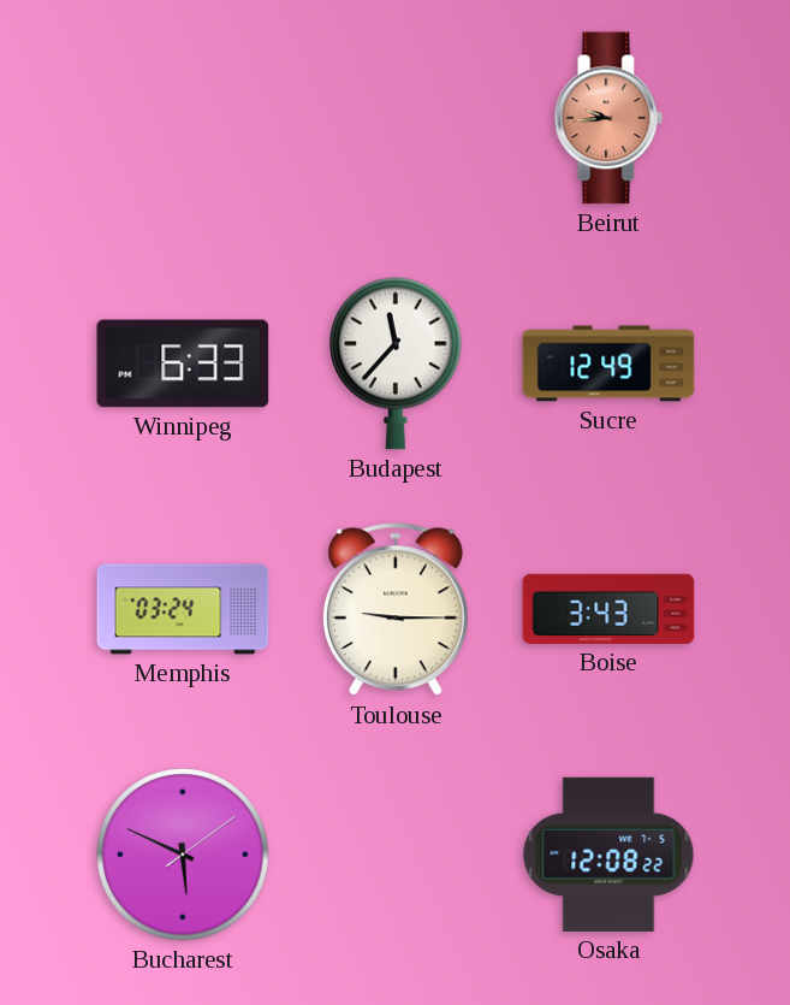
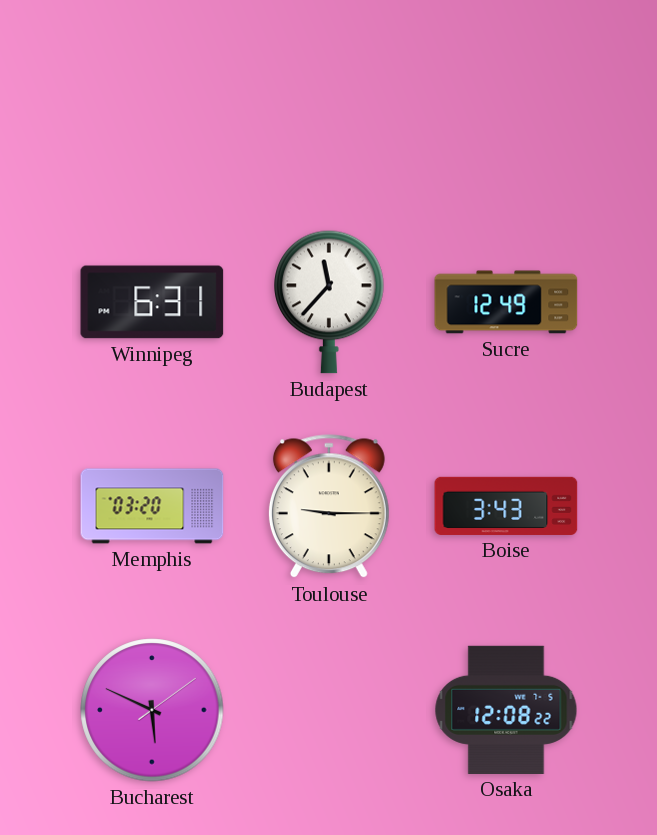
Beirut: 9:44 -> none (608, 118)
Winnipeg: 6:33 -> 6:31 (152, 302)
Memphis: 03:24 -> 03:20 (152, 506)
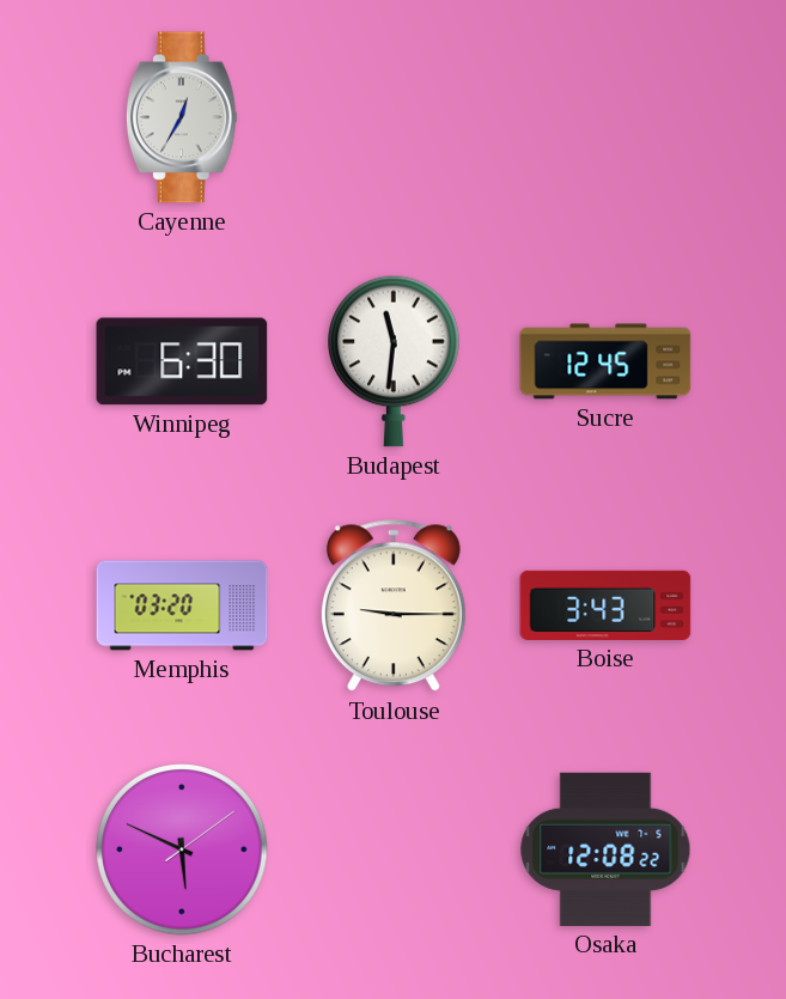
Cayenne: none -> 12:35 (182, 117)
Winnipeg: 6:31 -> 6:30 (182, 361)
Budapest: 11:37 -> 11:31 (394, 361)
Sucre: 12:49 -> 12:45 (605, 361)
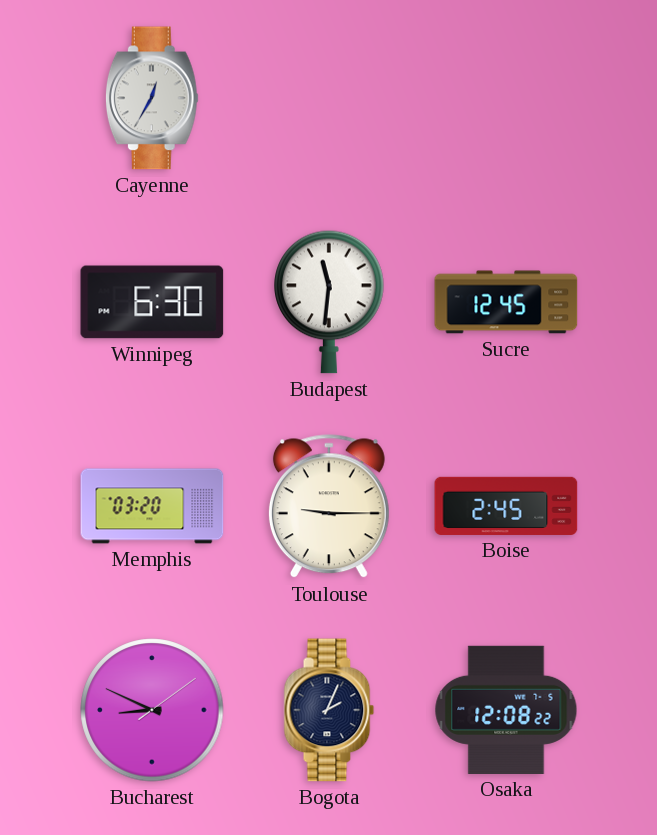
Boise: 3:43 -> 2:45 (506, 506)
Bucharest: 5:49 -> 8:49 (152, 710)
Bogota: none -> 2:04 (329, 710)
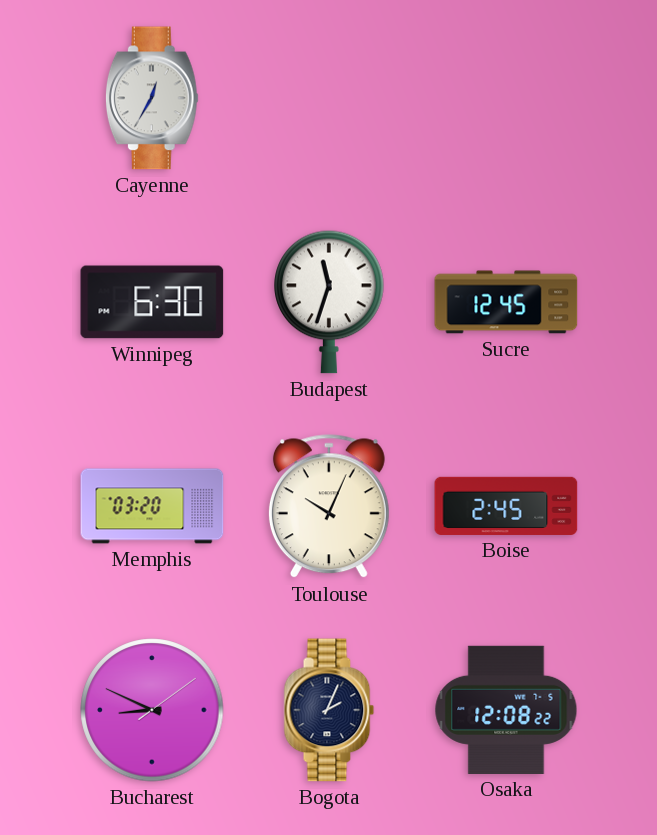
Budapest: 11:31 -> 11:33 (329, 302)
Toulouse: 9:15 -> 10:04 (329, 507)
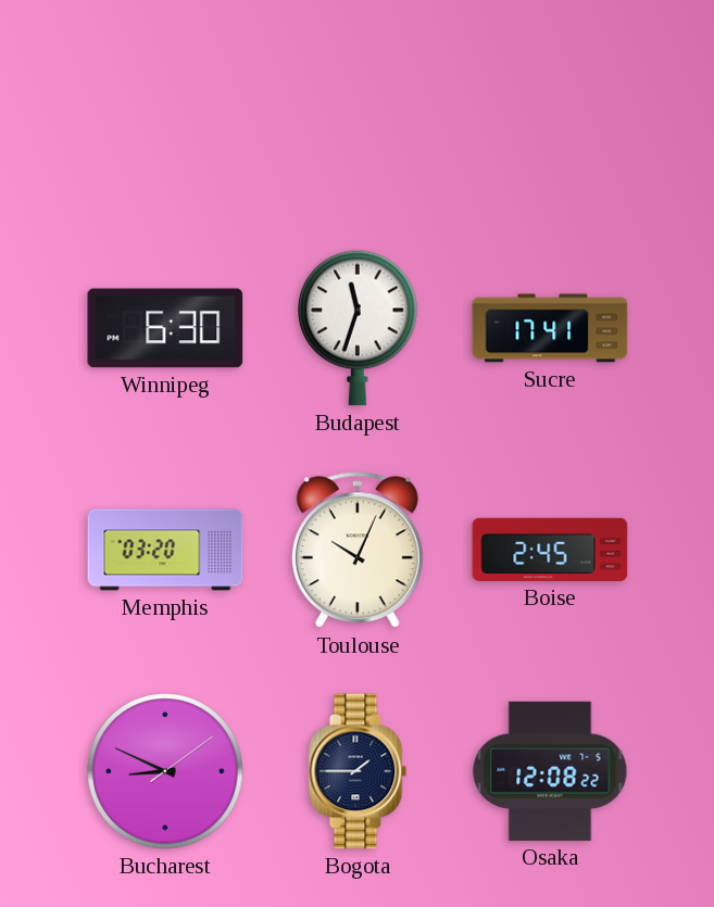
Cayenne: 12:35 -> none (152, 98)
Sucre: 12:45 -> 17:41 (550, 328)
Bogota: 2:04 -> 1:45 (358, 771)
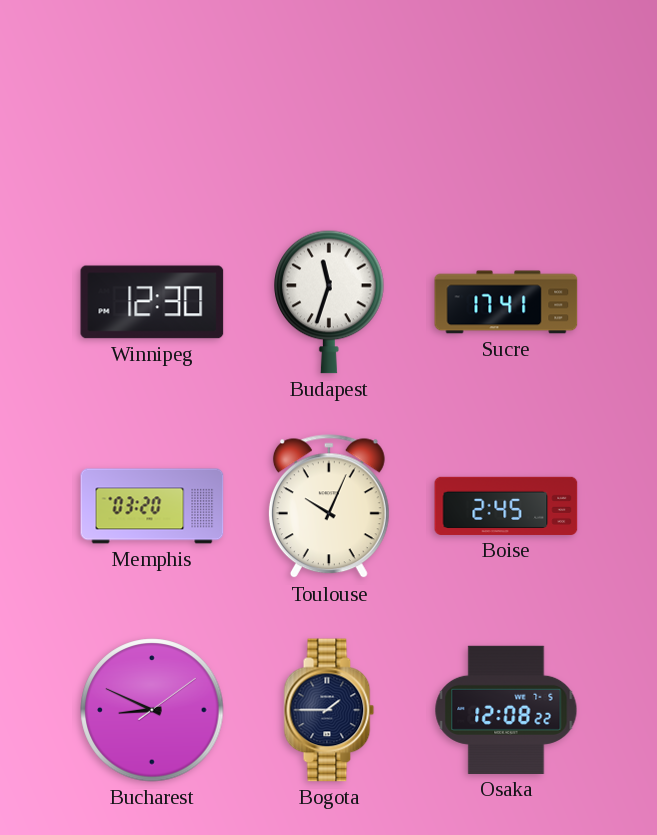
Winnipeg: 6:30 -> 12:30 (152, 302)
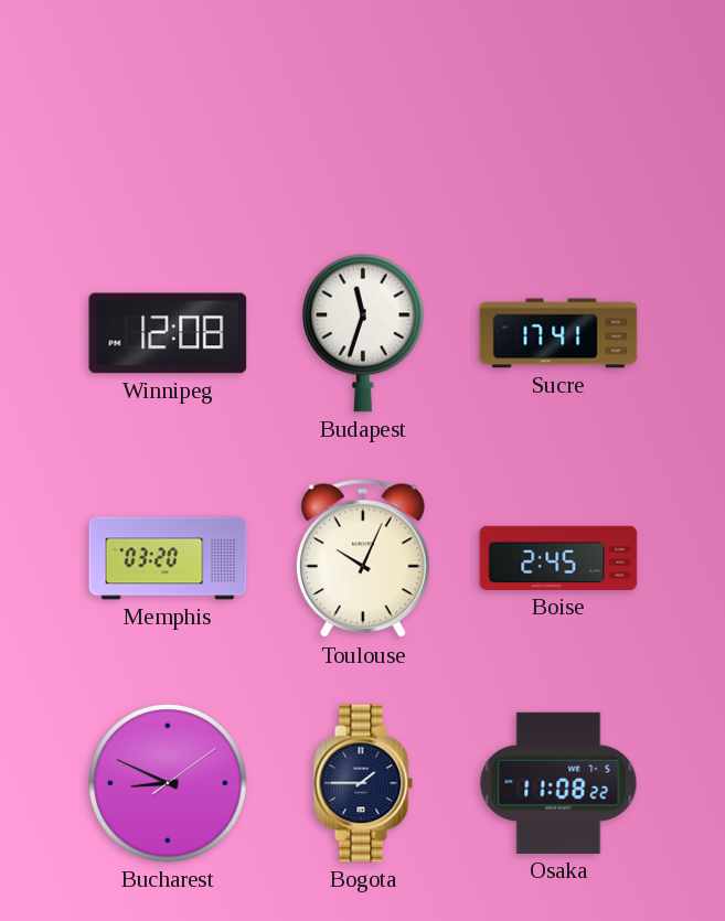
Winnipeg: 12:30 -> 12:08 (168, 333)
Osaka: 12:08 -> 11:08 (558, 783)
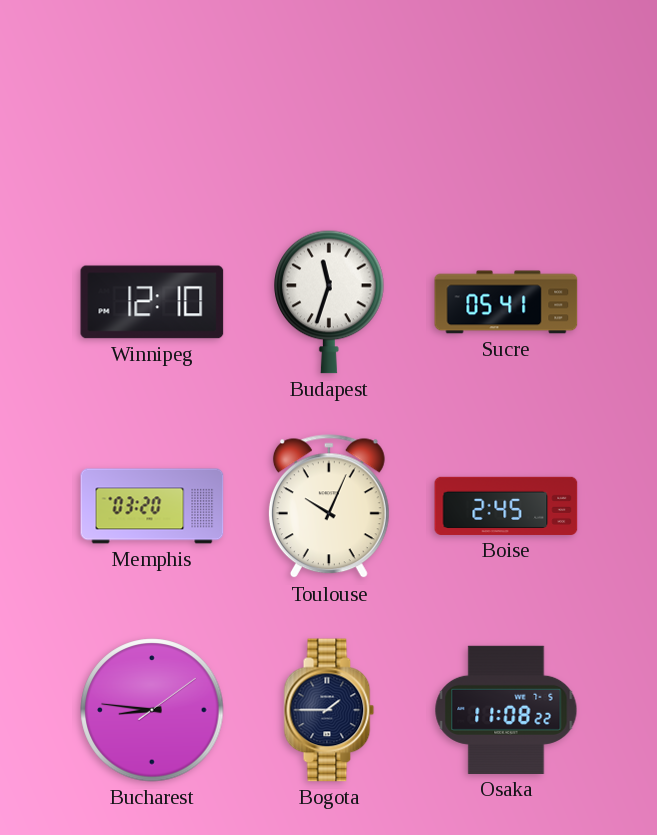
Winnipeg: 12:08 -> 12:10 (152, 302)
Sucre: 17:41 -> 05:41 (506, 302)
Bucharest: 8:49 -> 8:46 (152, 710)
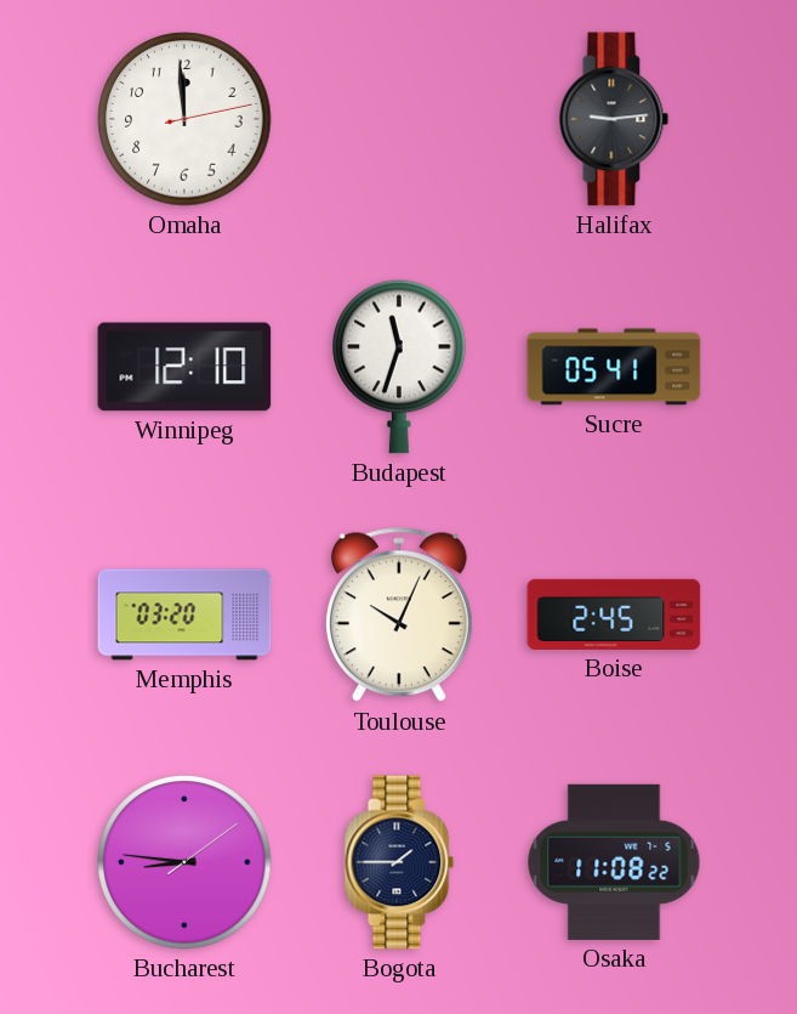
Omaha: none -> 11:59 (184, 119)
Halifax: none -> 9:14 (614, 119)
